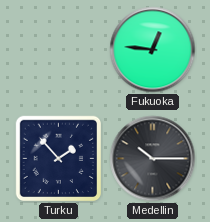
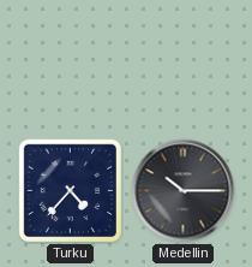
Fukuoka: 12:46 -> none (153, 50)
Turku: 1:53 -> 4:37 (71, 191)
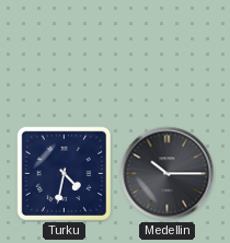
Turku: 4:37 -> 4:32 (65, 174)
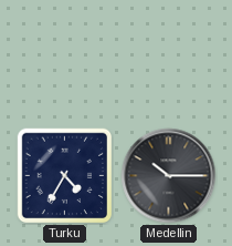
Turku: 4:32 -> 4:35 (65, 176)
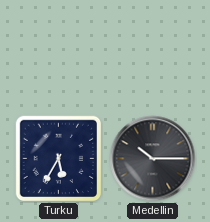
Turku: 4:35 -> 5:35 (59, 159)
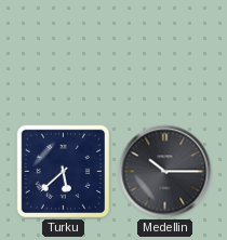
Turku: 5:35 -> 5:38 (64, 172)
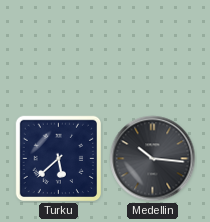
Medellin: 10:15 -> 10:16 (153, 159)
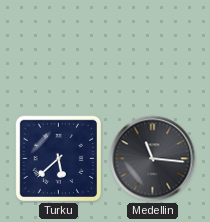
Medellin: 10:16 -> 11:16 (153, 159)
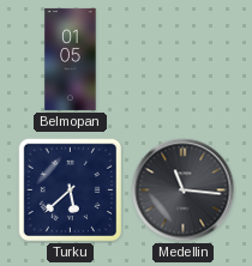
Belmopan: none -> 01:05 (71, 59)
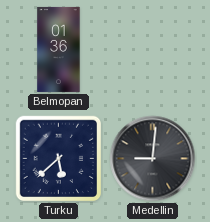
Belmopan: 01:05 -> 01:36 (59, 49)
Medellin: 11:16 -> 9:01 (153, 159)
